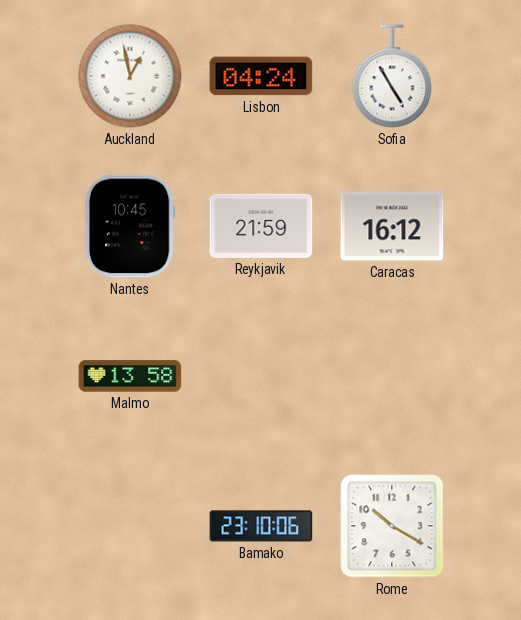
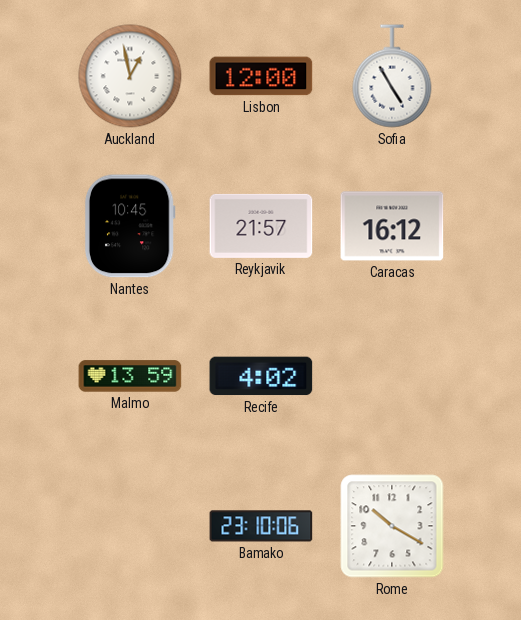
Lisbon: 04:24 -> 12:00 (261, 76)
Reykjavik: 21:59 -> 21:57 (261, 226)
Malmo: 13:58 -> 13:59 (130, 376)
Recife: none -> 4:02 (261, 376)
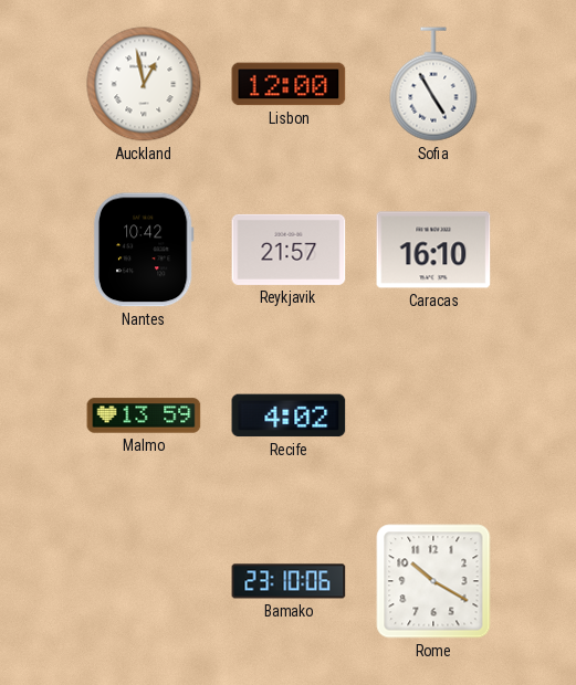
Nantes: 10:45 -> 10:42 (144, 250)
Caracas: 16:12 -> 16:10 (433, 250)
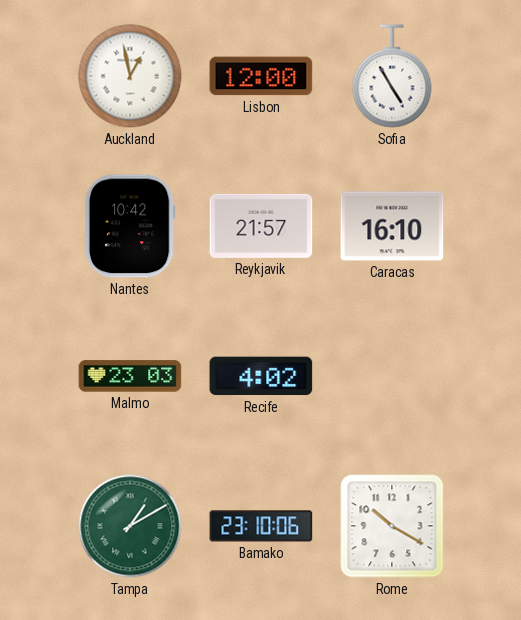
Malmo: 13:59 -> 23:03 (130, 376)
Tampa: none -> 1:10 (130, 526)
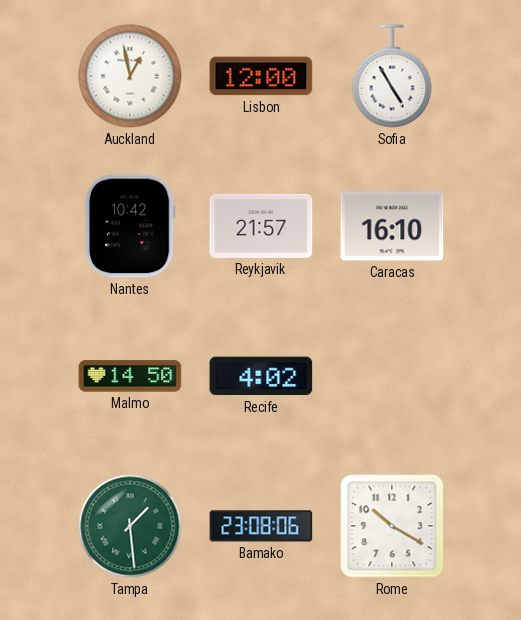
Malmo: 23:03 -> 14:50 (130, 376)
Tampa: 1:10 -> 1:29 (130, 526)
Bamako: 23:10 -> 23:08 (261, 526)
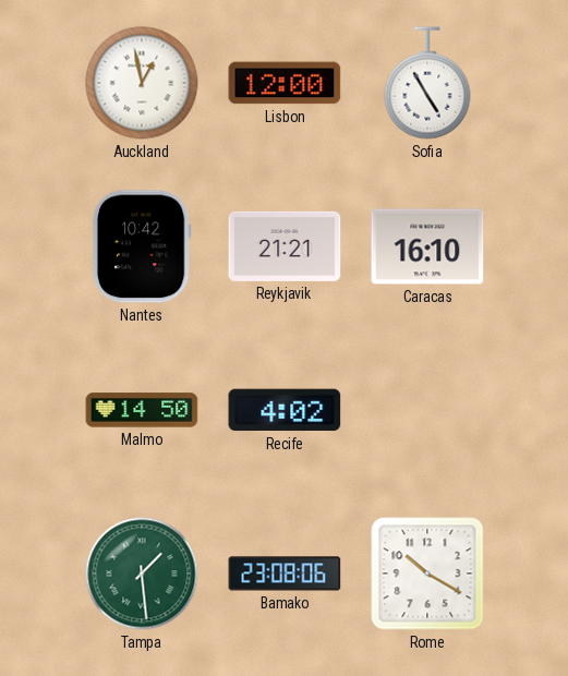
Reykjavik: 21:57 -> 21:21 (285, 246)
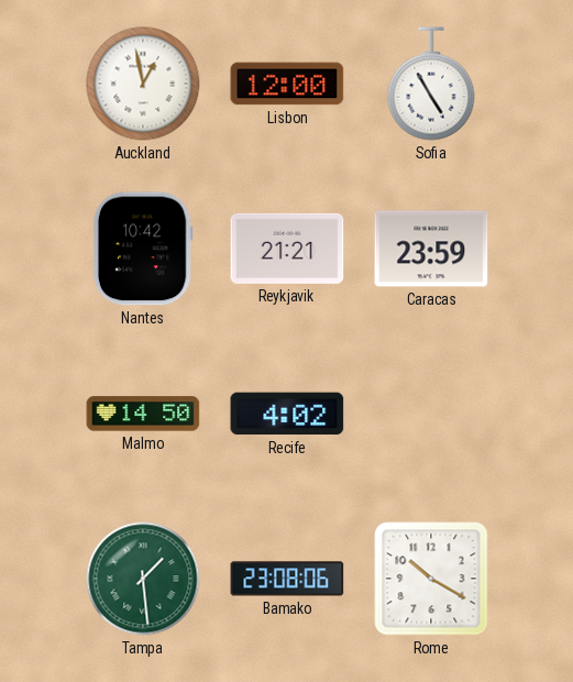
Caracas: 16:10 -> 23:59 (431, 249)
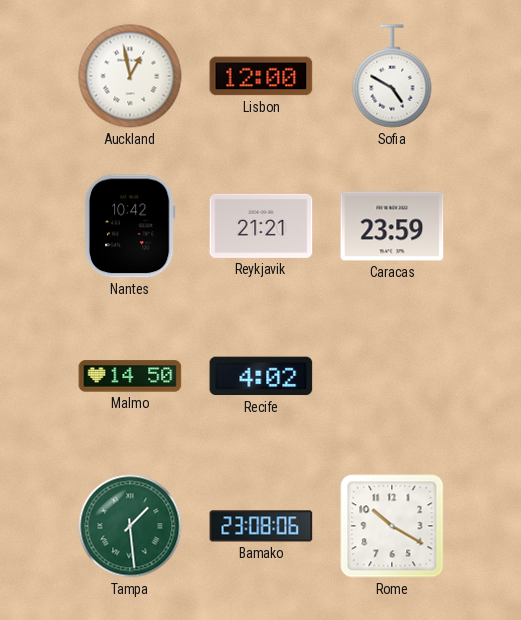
Sofia: 4:55 -> 4:50 (392, 76)
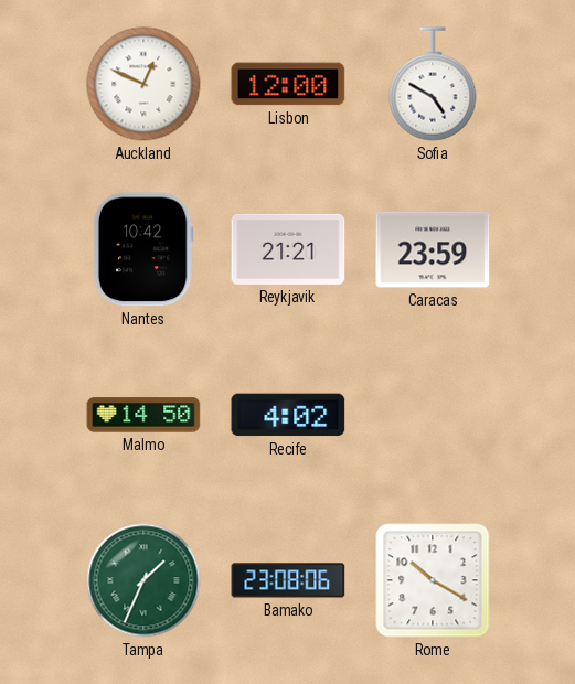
Auckland: 12:58 -> 12:49 (143, 84)
Tampa: 1:29 -> 1:34 (143, 580)
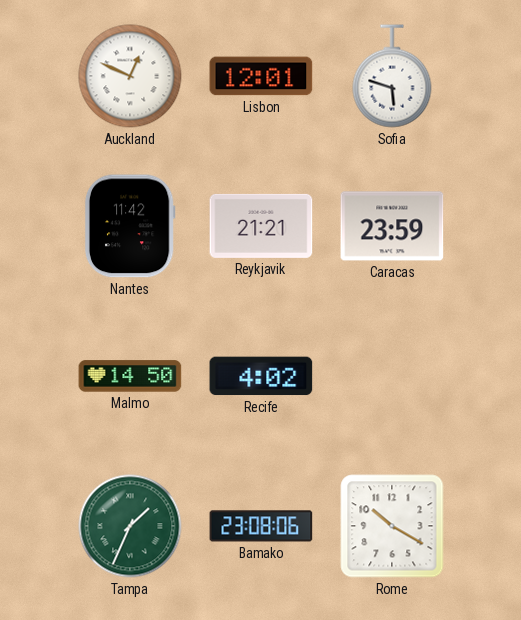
Lisbon: 12:00 -> 12:01 (261, 76)
Sofia: 4:50 -> 5:48 (392, 76)
Nantes: 10:42 -> 11:42 (130, 226)
